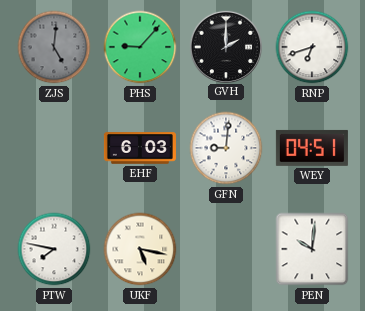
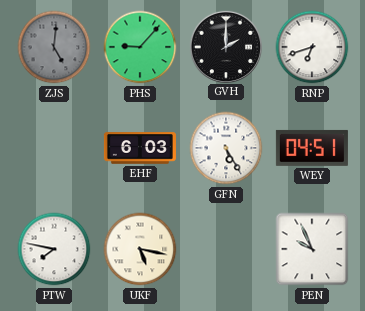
GFN: 9:01 -> 5:25 (226, 148)
PEN: 10:01 -> 9:56 (312, 249)
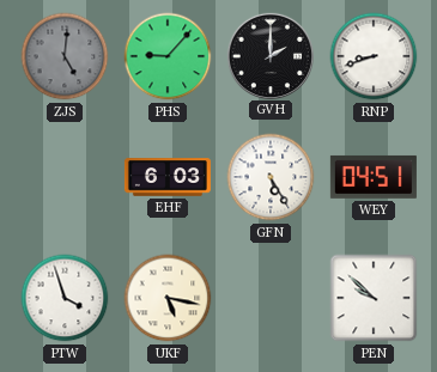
RNP: 6:42 -> 8:42 (374, 56)
PTW: 7:47 -> 3:57 (65, 298)
PEN: 9:56 -> 9:52 (374, 298)
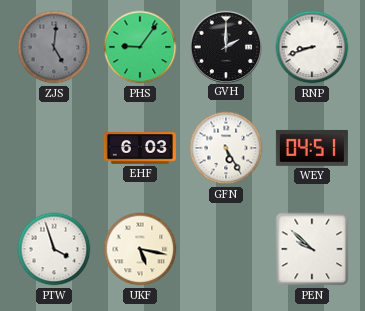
PHS: 9:07 -> 9:06 (140, 47)
